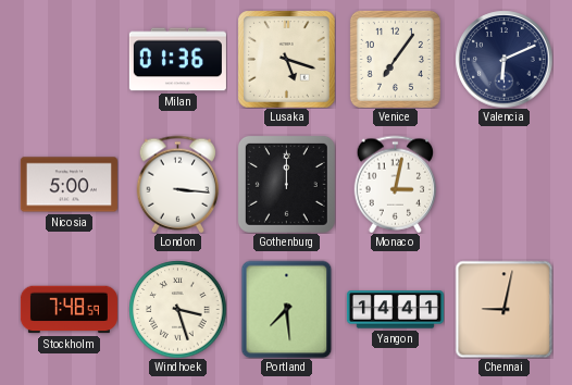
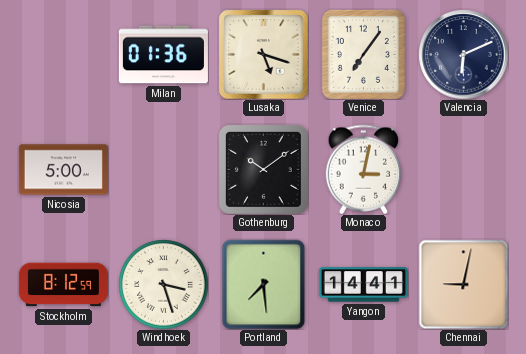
London: 3:16 -> none (178, 184)
Gothenburg: 12:00 -> 10:09 (263, 169)
Stockholm: 7:48 -> 8:12 (63, 285)
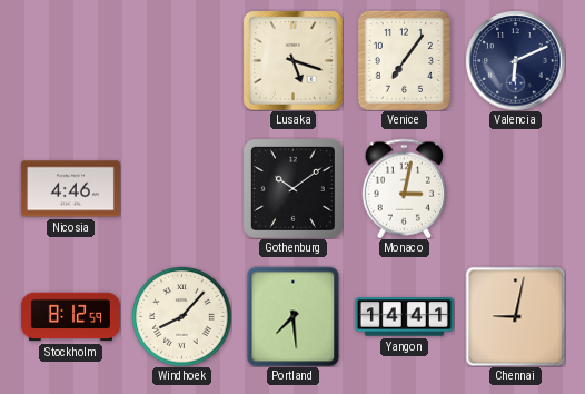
Milan: 01:36 -> none (163, 55)
Nicosia: 5:00 -> 4:46 (70, 189)
Windhoek: 3:27 -> 8:07 (181, 316)
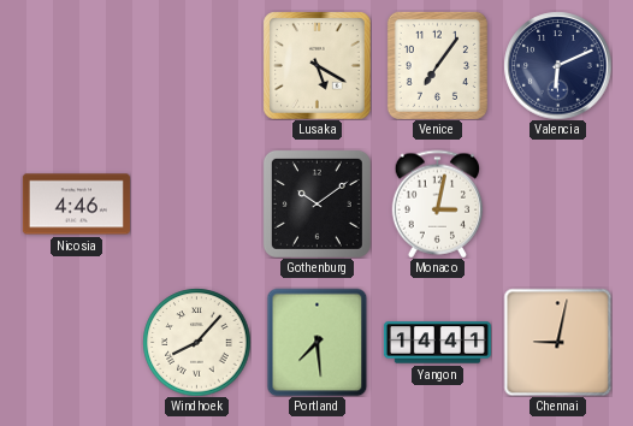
Lusaka: 5:18 -> 5:20 (316, 65)
Stockholm: 8:12 -> none (70, 317)
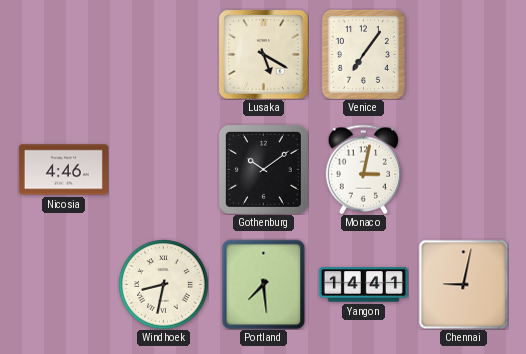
Valencia: 6:11 -> none (557, 65)
Windhoek: 8:07 -> 8:32 (163, 284)
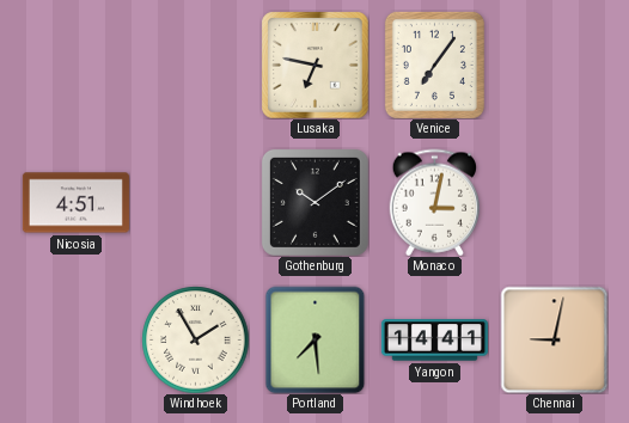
Lusaka: 5:20 -> 6:47 (314, 65)
Nicosia: 4:46 -> 4:51 (75, 203)
Windhoek: 8:32 -> 1:55 (195, 339)
